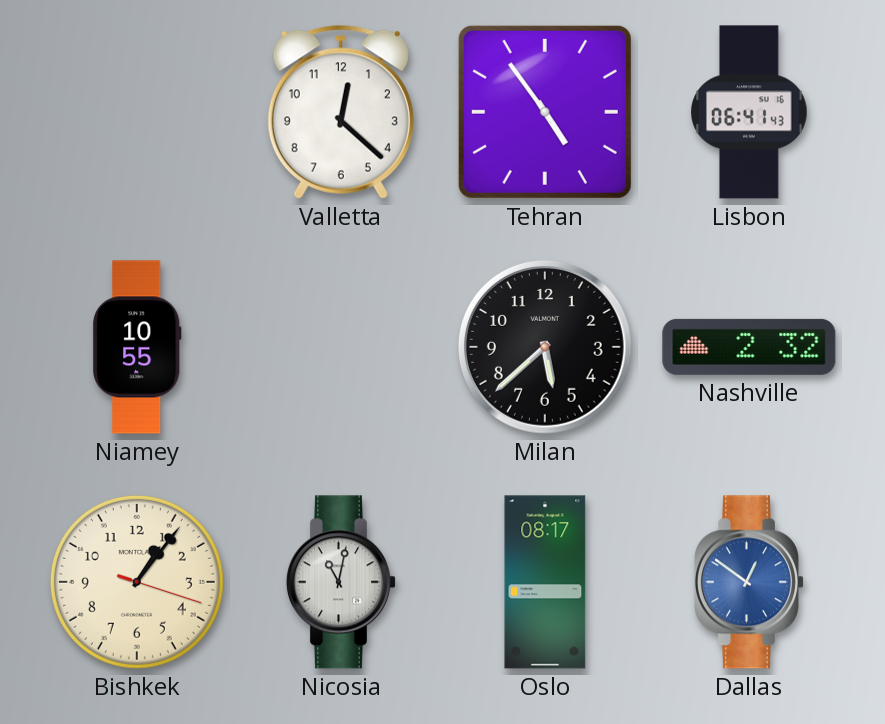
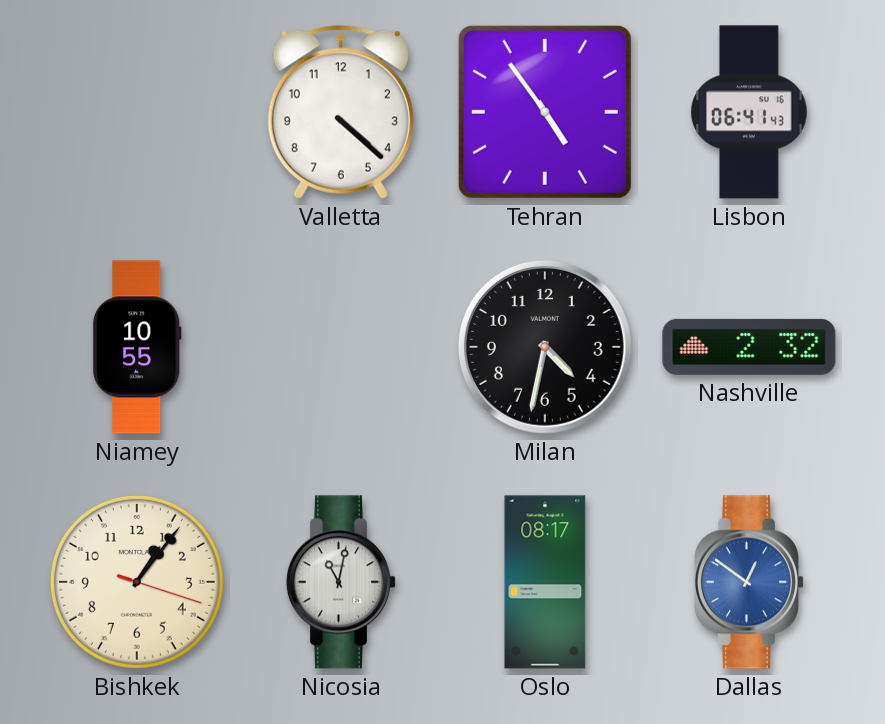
Valletta: 12:22 -> 4:22 (341, 112)
Milan: 5:38 -> 4:32 (545, 347)
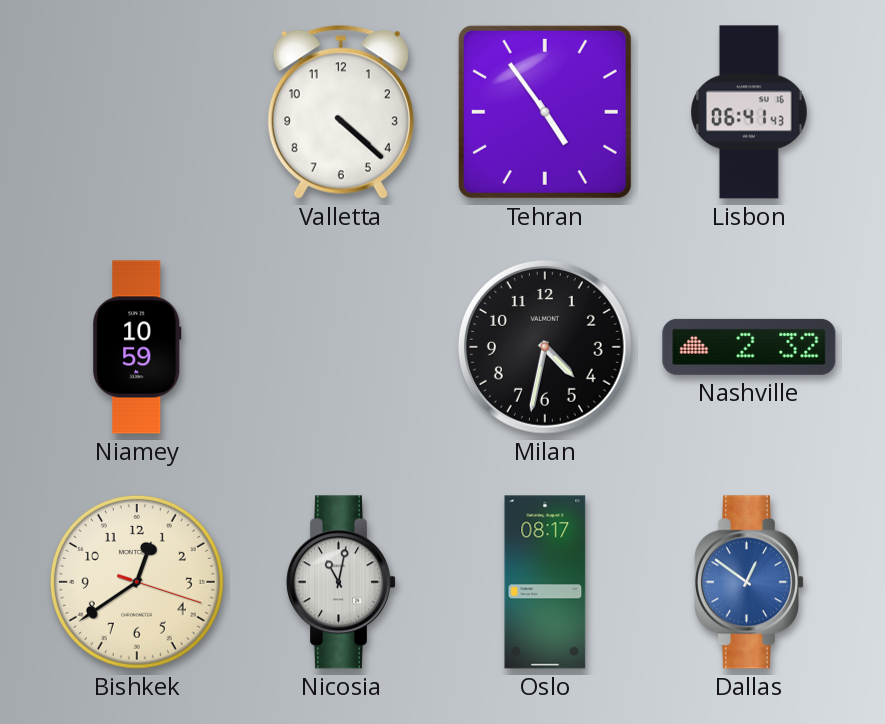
Niamey: 10:55 -> 10:59 (137, 347)
Bishkek: 1:06 -> 12:39 (137, 582)
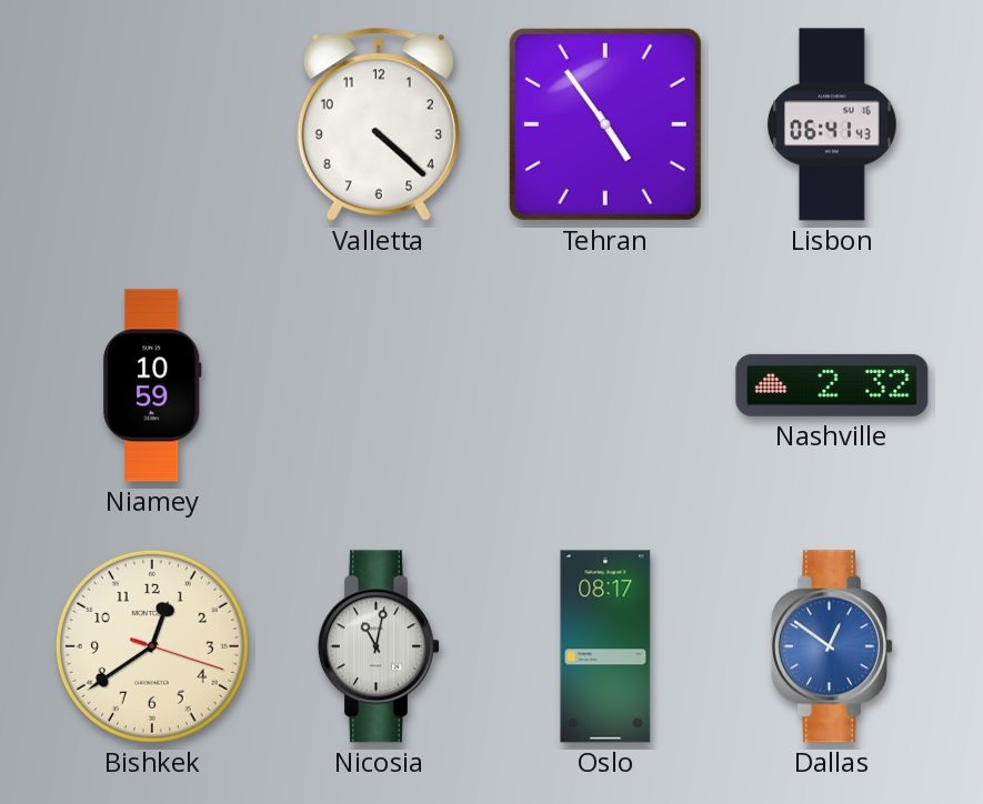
Milan: 4:32 -> none (545, 347)
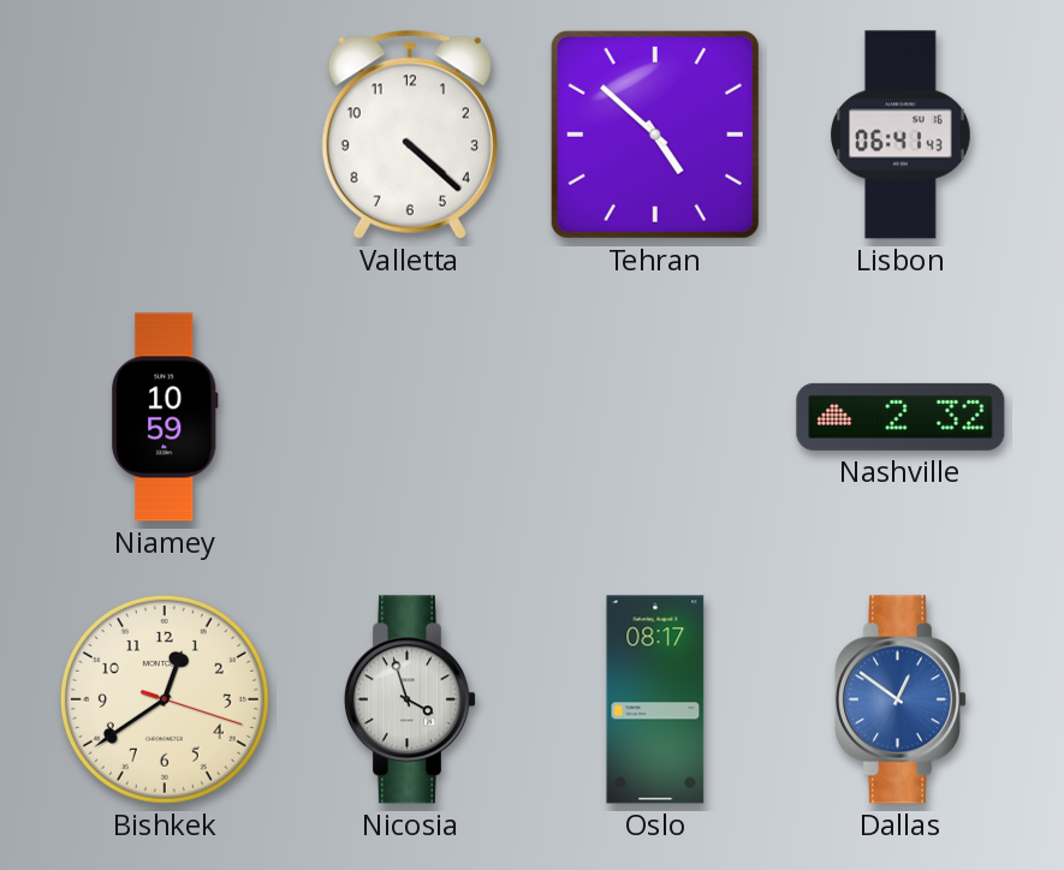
Tehran: 4:54 -> 4:52 (655, 135)
Nicosia: 11:02 -> 3:57 (410, 699)
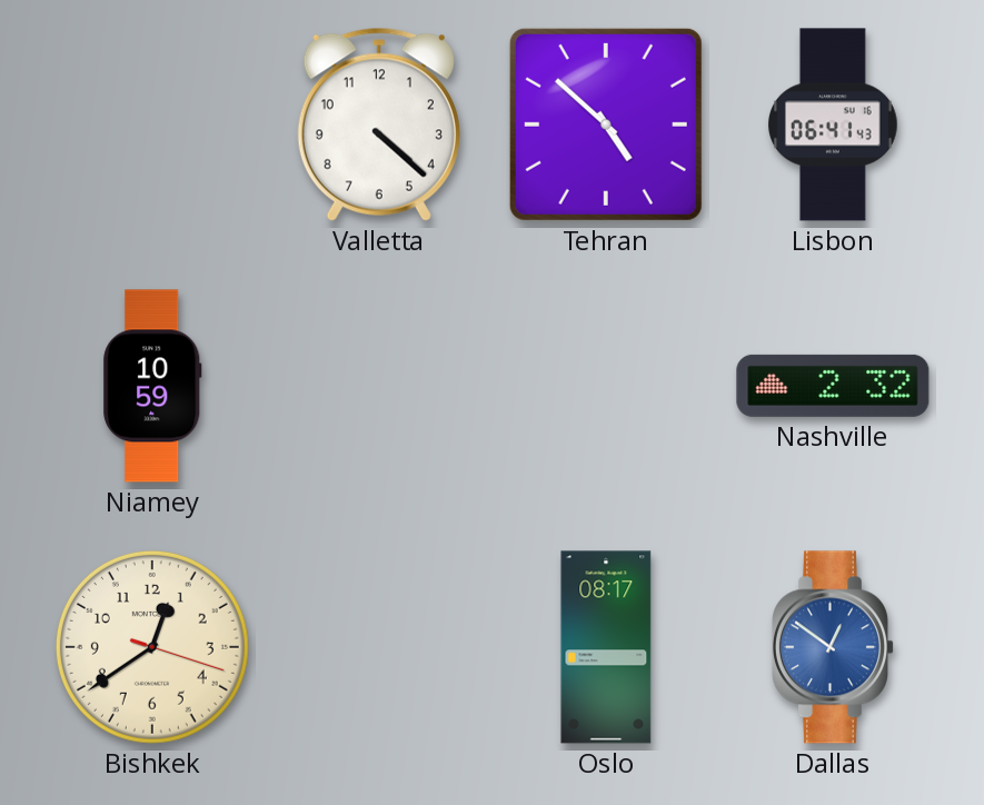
Nicosia: 3:57 -> none (410, 699)
